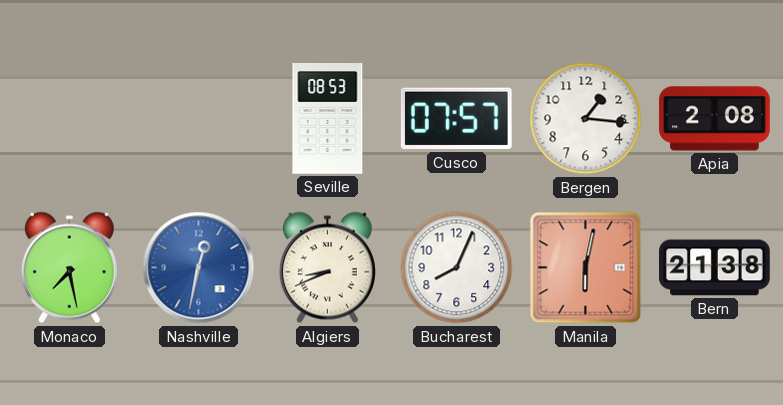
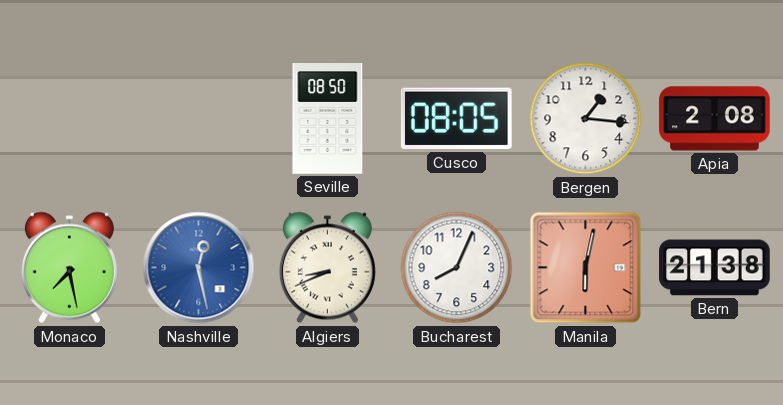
Seville: 08:53 -> 08:50 (328, 119)
Cusco: 07:57 -> 08:05 (456, 119)
Nashville: 12:32 -> 12:28 (199, 268)
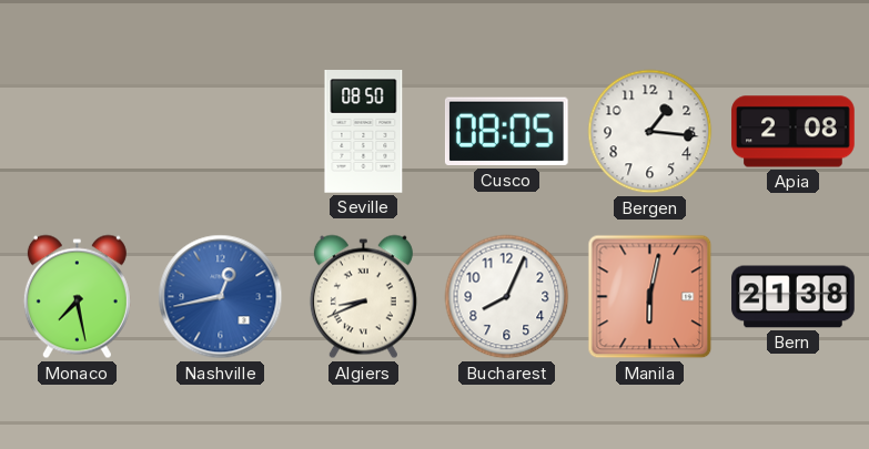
Nashville: 12:28 -> 12:43 (221, 297)
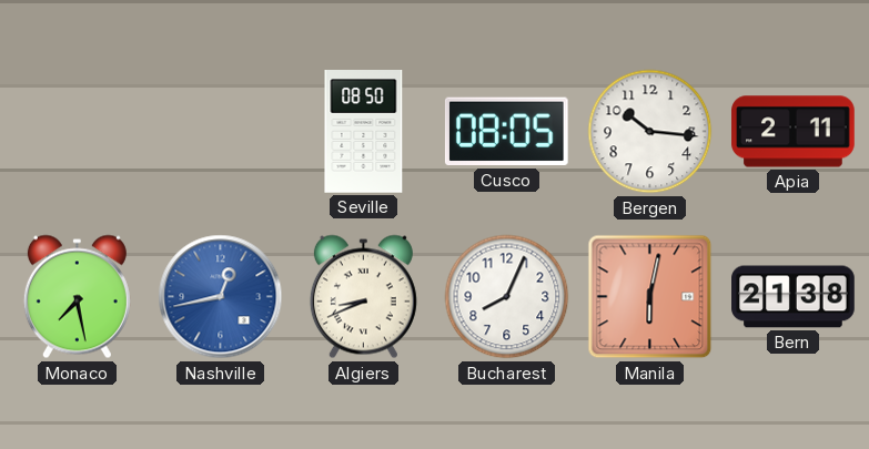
Bergen: 1:16 -> 10:16 (650, 132)
Apia: 2:08 -> 2:11 (794, 132)
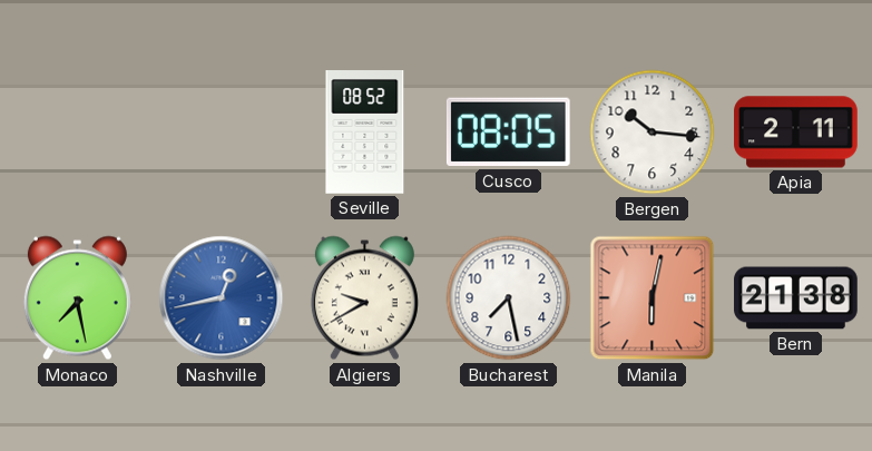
Seville: 08:50 -> 08:52 (365, 133)
Algiers: 8:41 -> 9:40 (364, 298)
Bucharest: 8:04 -> 7:28 (509, 298)
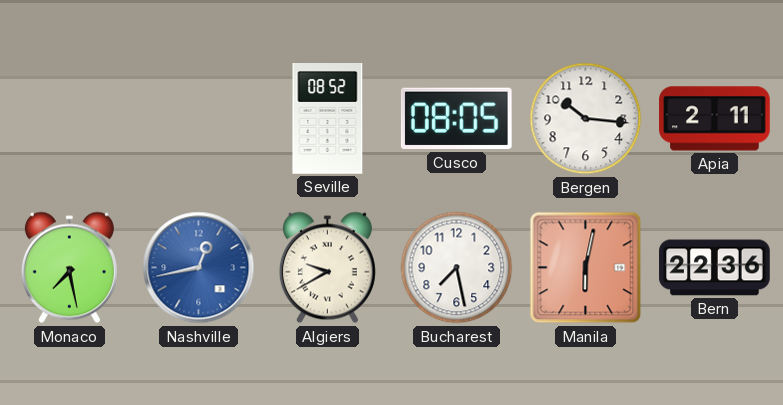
Bern: 21:38 -> 22:36 (715, 268)
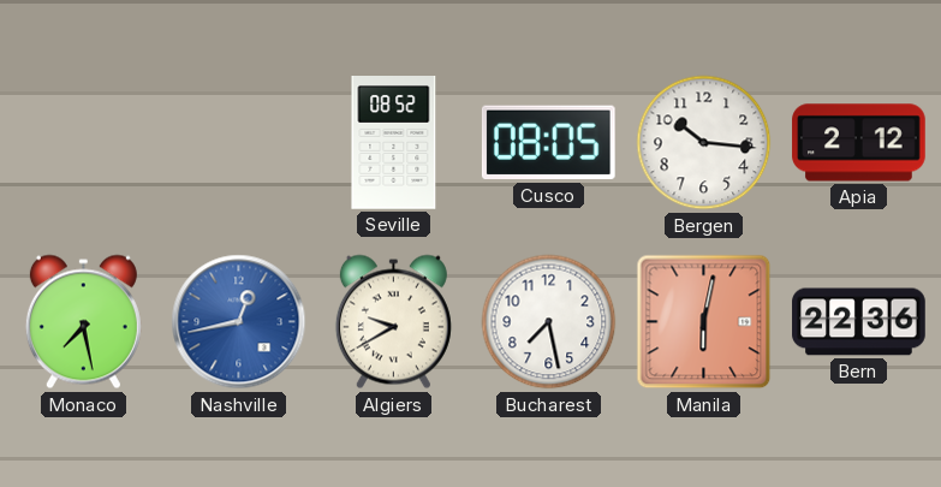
Apia: 2:11 -> 2:12 (859, 143)
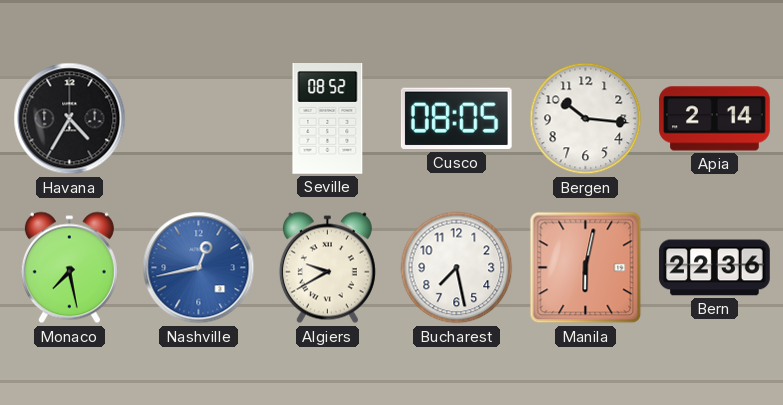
Havana: none -> 4:35 (70, 119)
Apia: 2:12 -> 2:14 (715, 119)
